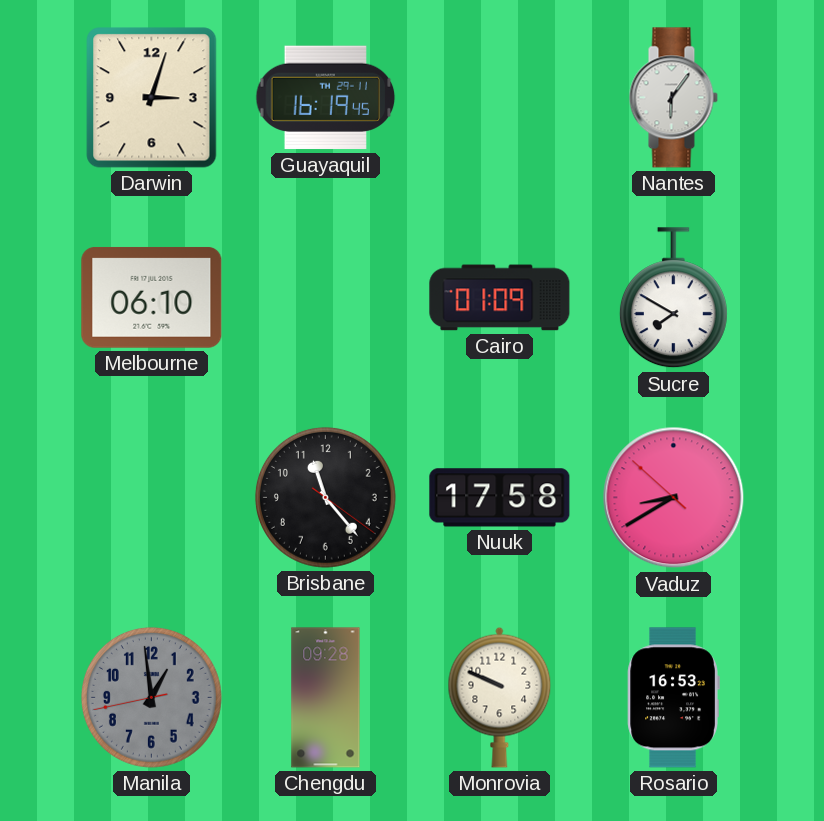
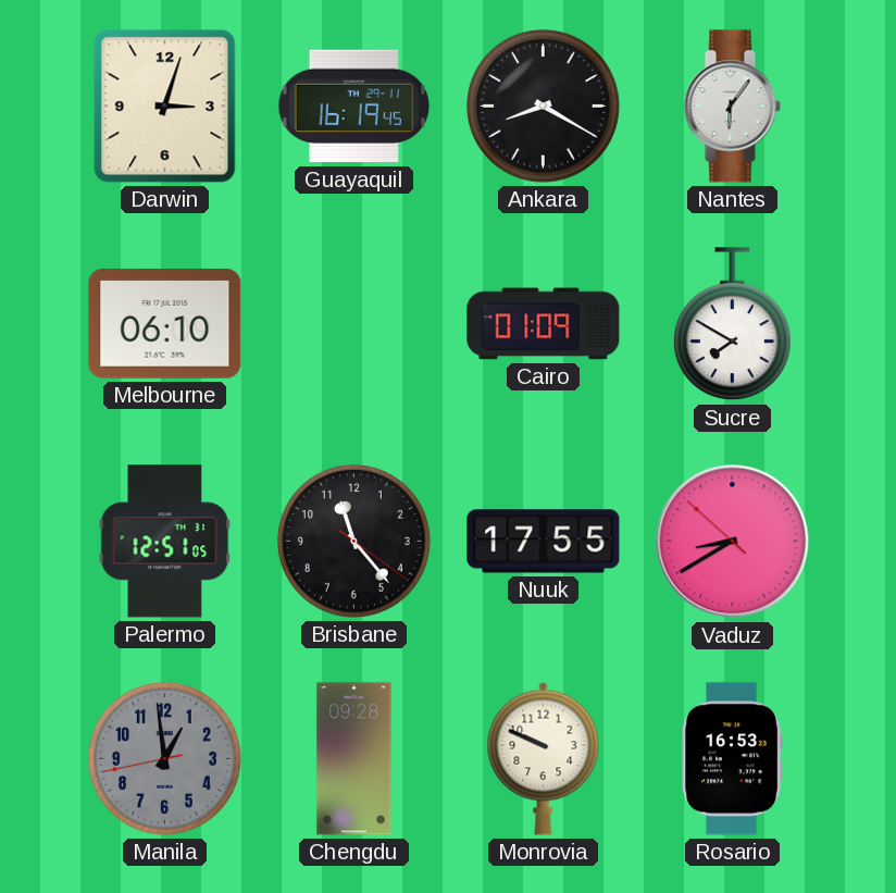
Ankara: none -> 8:20 (543, 106)
Palermo: none -> 12:51 (165, 542)
Nuuk: 17:58 -> 17:55 (544, 542)
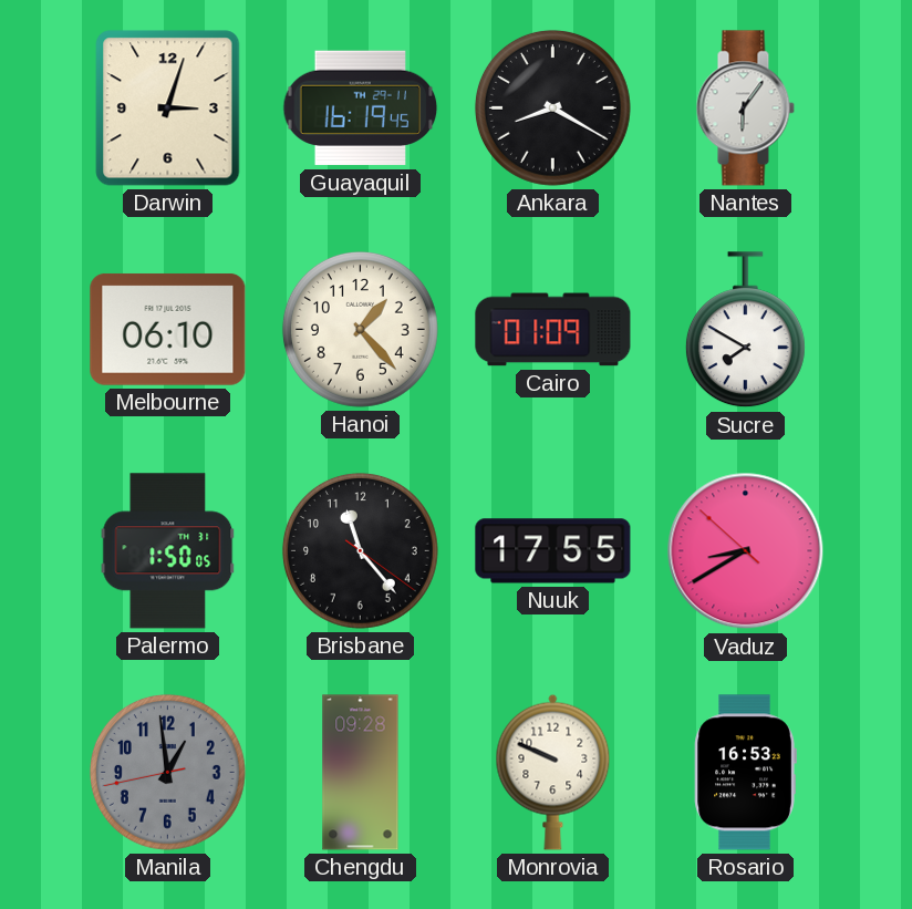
Hanoi: none -> 1:23 (360, 329)
Palermo: 12:51 -> 1:50 (168, 551)
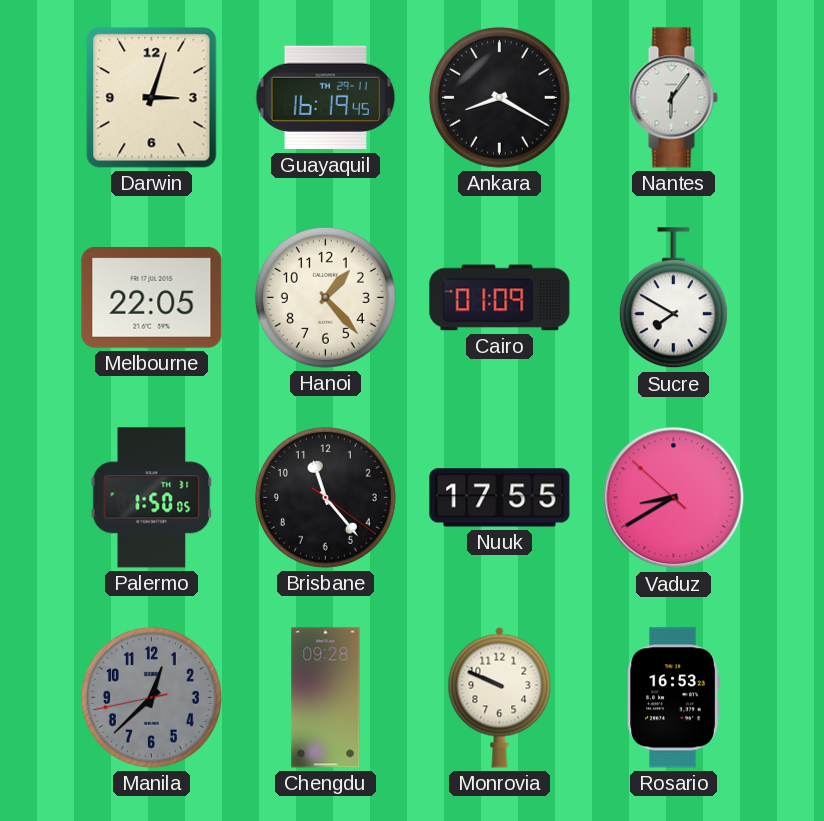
Melbourne: 06:10 -> 22:05 (152, 298)
Manila: 12:58 -> 12:37 (151, 697)
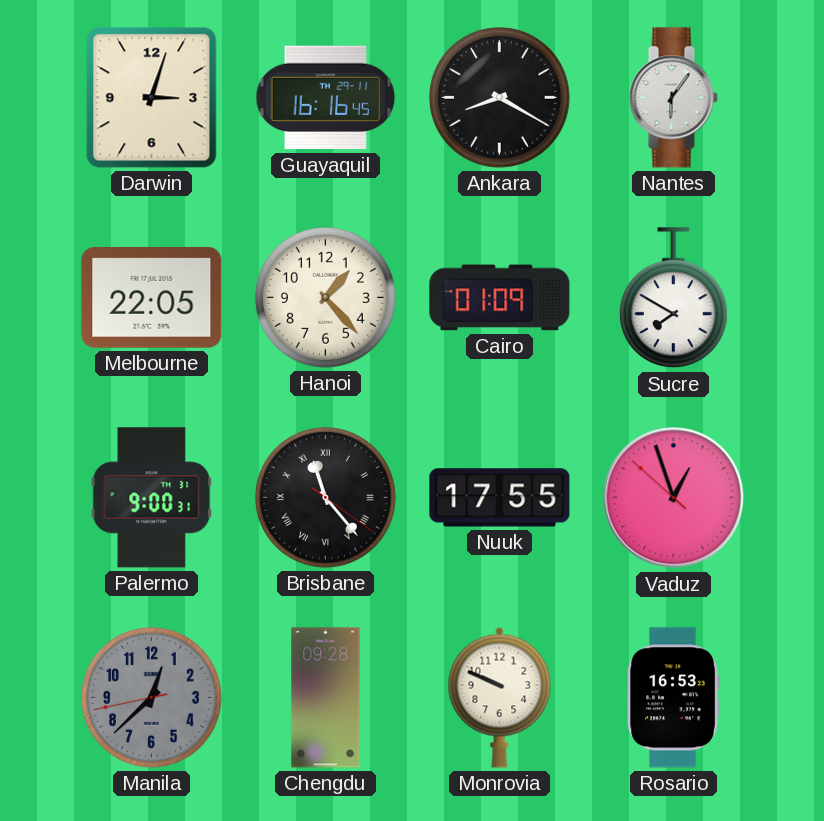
Guayaquil: 16:19 -> 16:16 (326, 98)
Palermo: 1:50 -> 9:00 (152, 498)
Brisbane numerals: Arabic -> Roman (325, 497)
Vaduz: 8:39 -> 12:56 (674, 498)
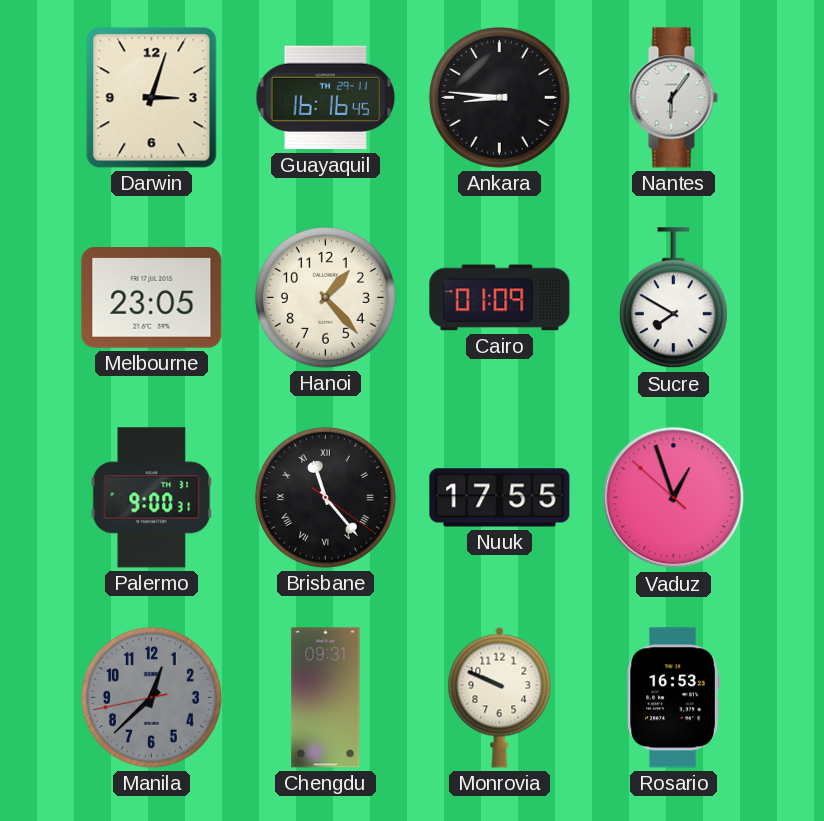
Ankara: 8:20 -> 8:46 (499, 97)
Melbourne: 22:05 -> 23:05 (152, 298)
Chengdu: 09:28 -> 09:31 (326, 698)
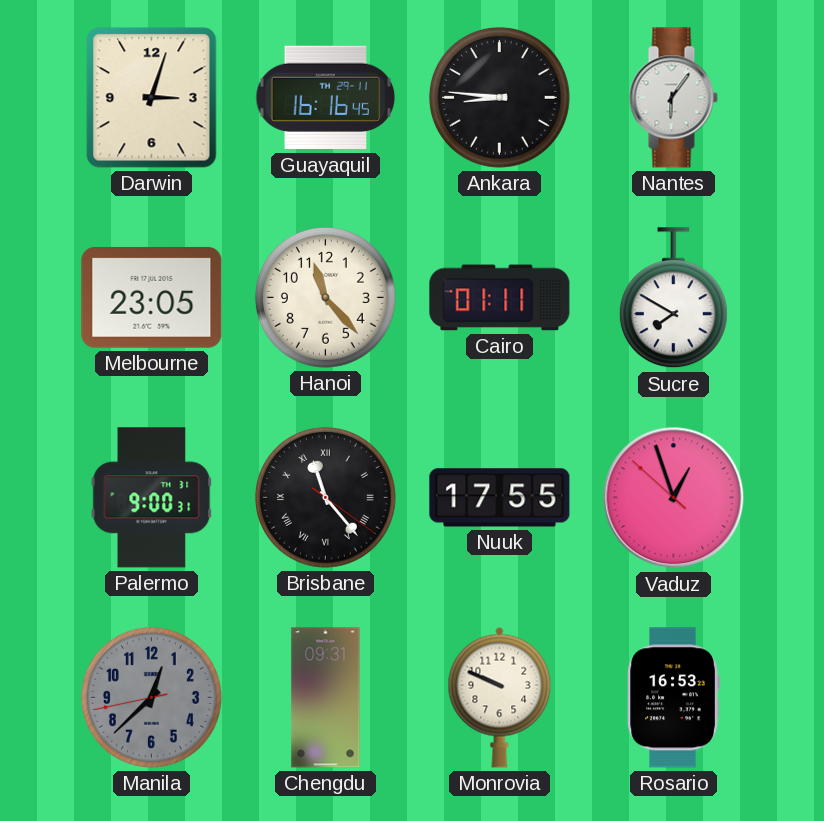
Hanoi: 1:23 -> 11:23 (325, 297)
Cairo: 01:09 -> 01:11 (500, 298)
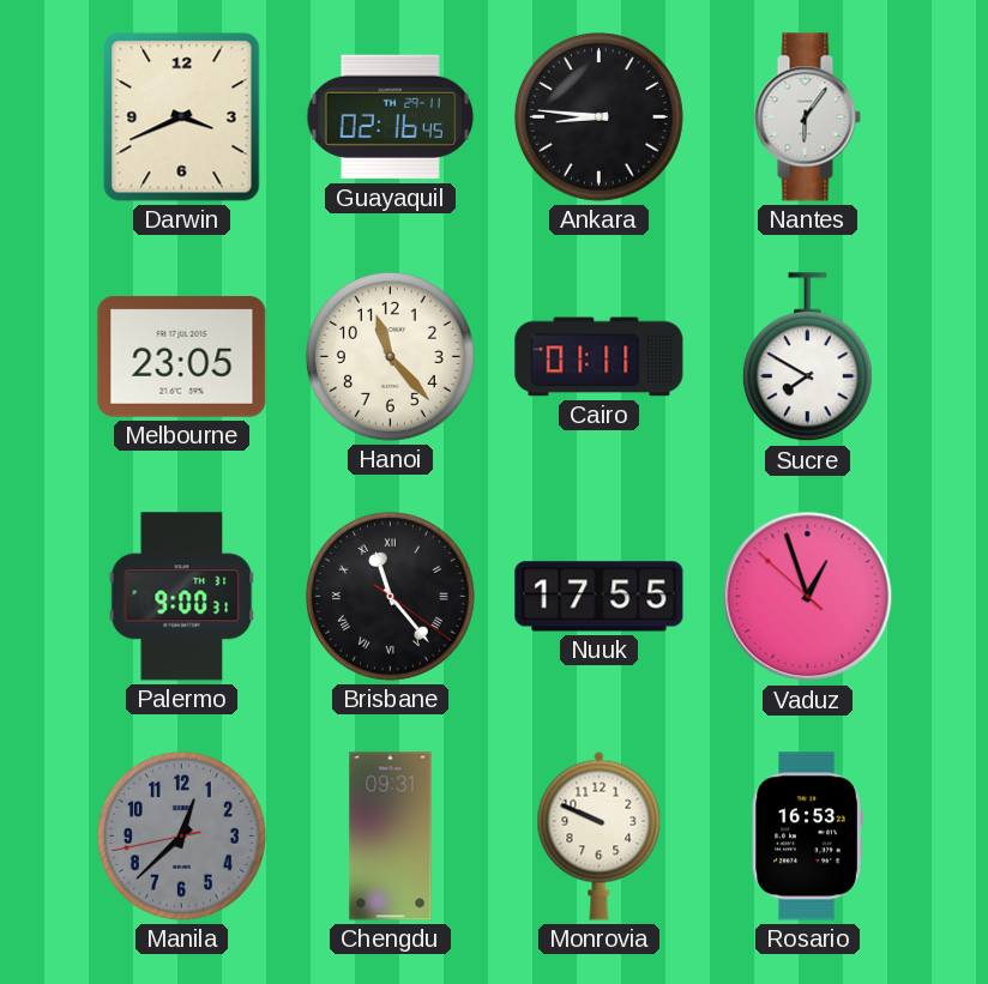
Darwin: 3:03 -> 3:41 (182, 117)
Guayaquil: 16:16 -> 02:16 (391, 117)
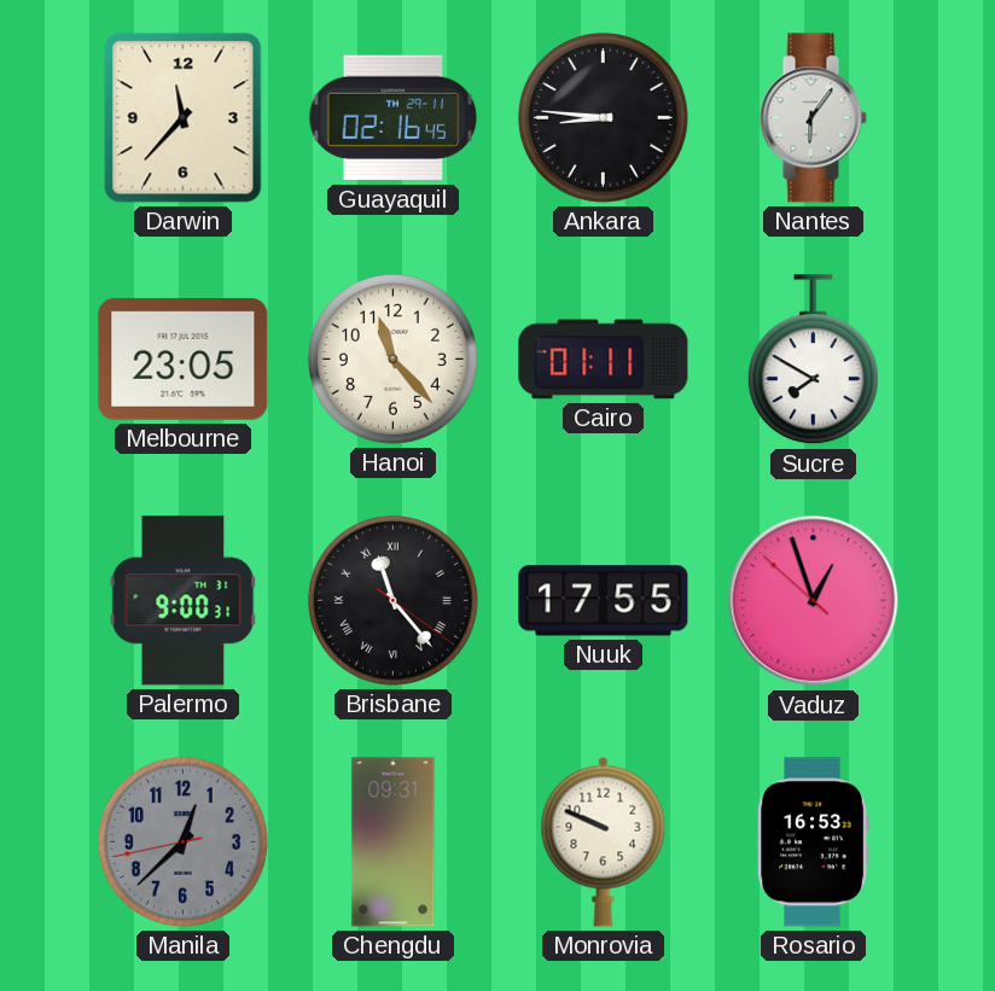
Darwin: 3:41 -> 11:37 (184, 118)
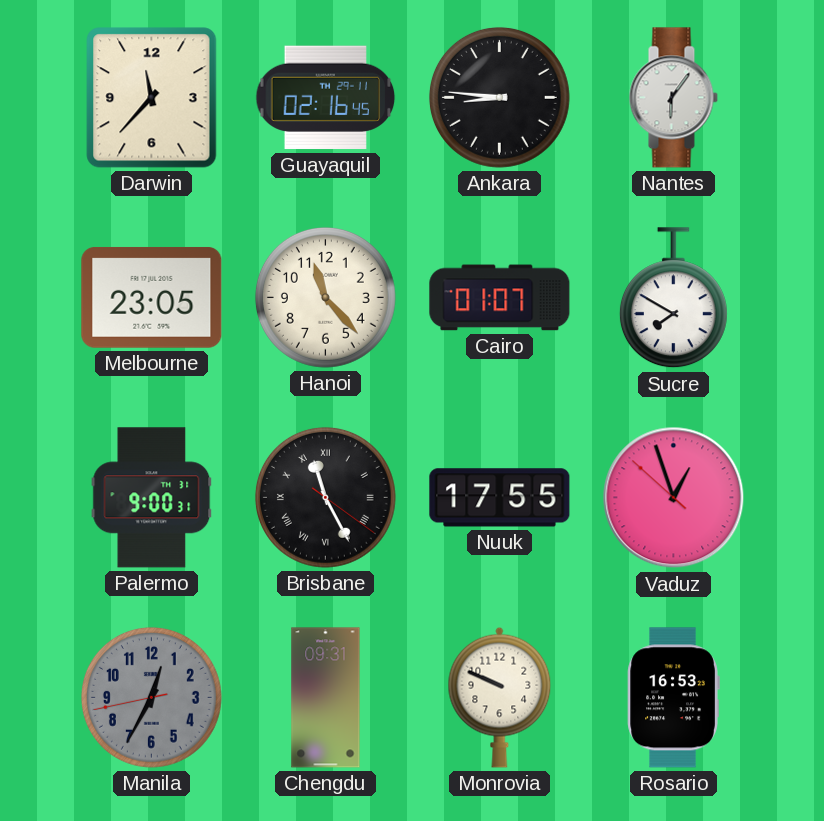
Cairo: 01:11 -> 01:07 (500, 298)
Brisbane: 11:23 -> 11:25 (325, 497)
Manila: 12:37 -> 12:34 (151, 697)
